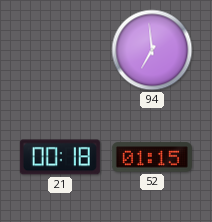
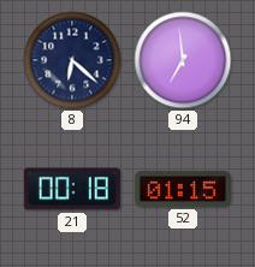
8: none -> 6:22 (72, 60)
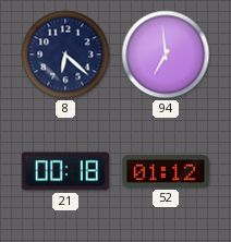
52: 01:15 -> 01:12 (166, 171)
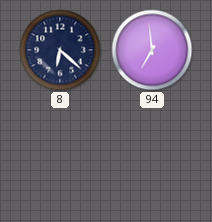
21: 00:18 -> none (65, 171)
52: 01:12 -> none (166, 171)
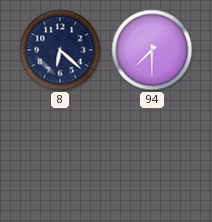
94: 6:59 -> 7:30 (152, 50)
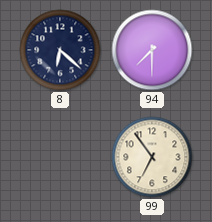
99: none -> 6:54 (152, 157)
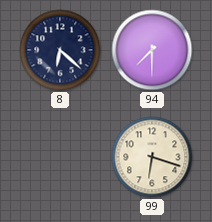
99: 6:54 -> 6:18 (152, 157)
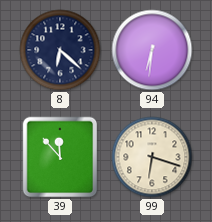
94: 7:30 -> 6:31 (152, 50)
39: none -> 11:53 (60, 157)
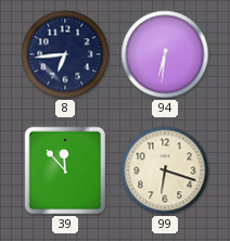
8: 6:22 -> 6:44 (65, 54)
